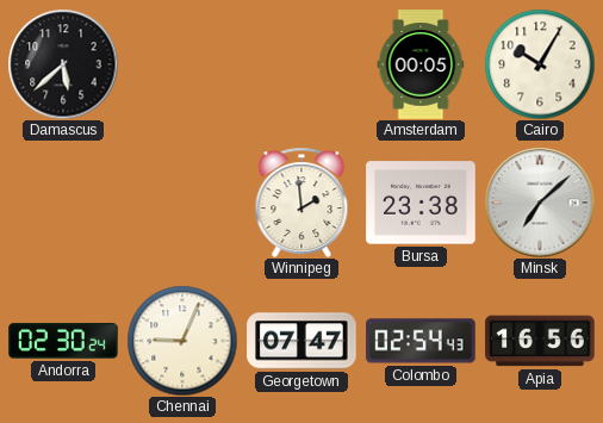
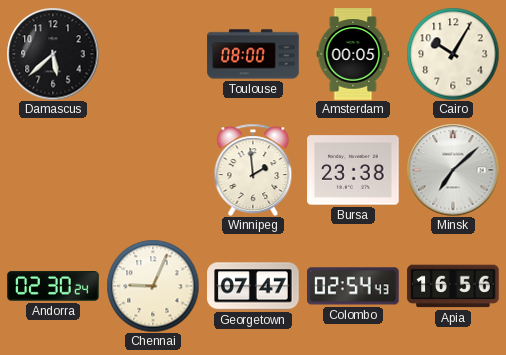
Toulouse: none -> 08:00 (253, 54)
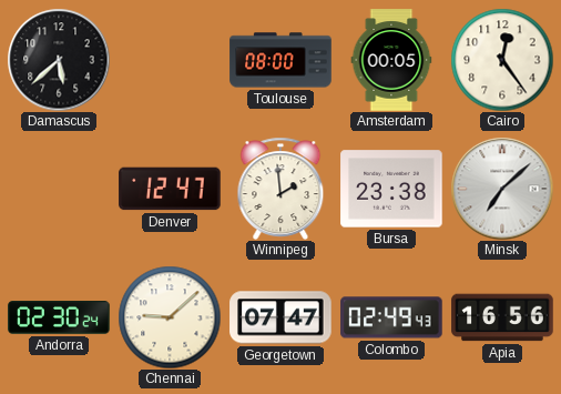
Cairo: 10:05 -> 12:24 (502, 60)
Denver: none -> 12:47 (170, 189)
Chennai: 9:04 -> 9:08 (170, 317)
Colombo: 02:54 -> 02:49 (391, 317)
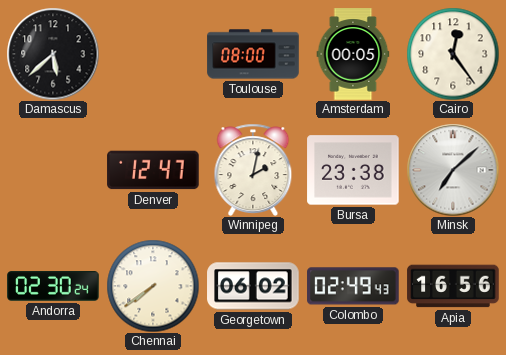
Winnipeg: 1:59 -> 2:02 (253, 169)
Chennai: 9:08 -> 7:39 (153, 286)
Georgetown: 07:47 -> 06:02 (253, 286)
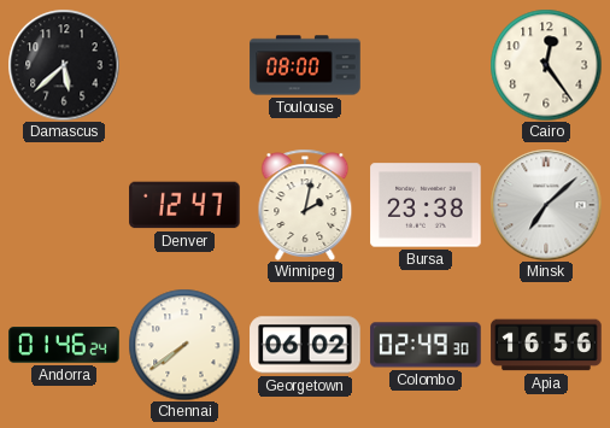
Amsterdam: 00:05 -> none (353, 54)
Andorra: 02:30 -> 01:46 (64, 346)
Colombo: 02:49:43 -> 02:49:30 (426, 345)
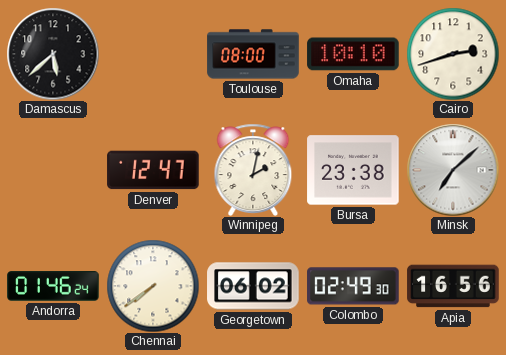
Omaha: none -> 10:10 (353, 54)
Cairo: 12:24 -> 2:42 (453, 54)
